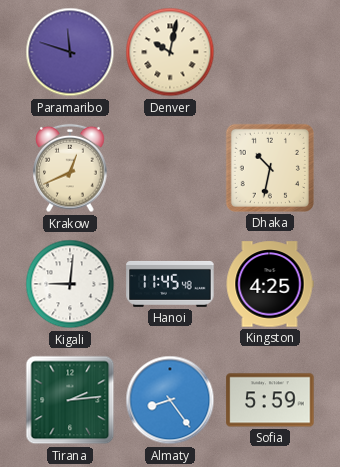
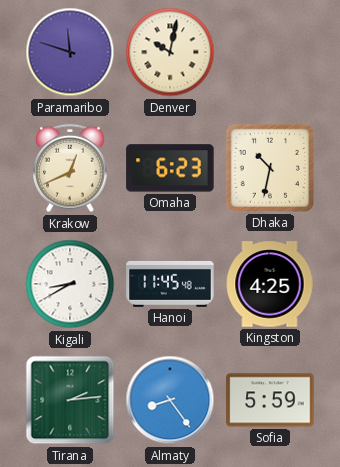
Omaha: none -> 6:23 (170, 168)
Kigali: 9:01 -> 8:40 (70, 284)
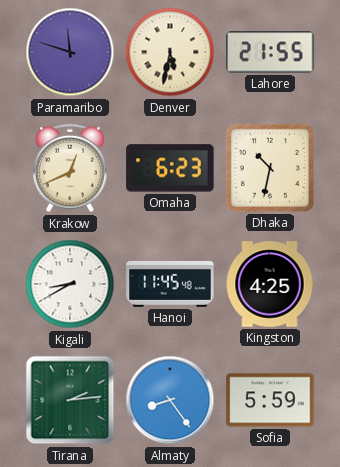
Denver: 10:02 -> 5:32 (170, 52)
Lahore: none -> 21:55 (270, 52)
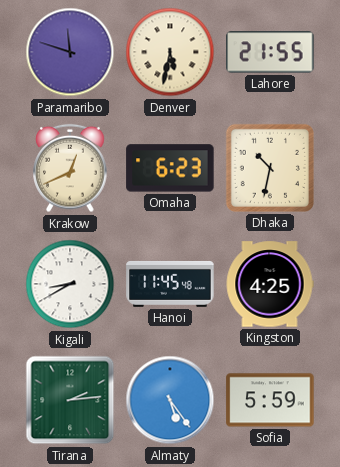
Almaty: 8:24 -> 5:24 (170, 400)
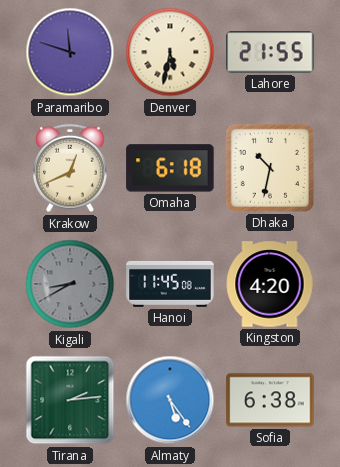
Omaha: 6:23 -> 6:18 (170, 168)
Kigali dial: white -> grey (70, 284)
Hanoi: 11:45:48 -> 11:45:08 (170, 284)
Kingston: 4:25 -> 4:20 (270, 284)
Sofia: 5:59 -> 6:38 (270, 400)
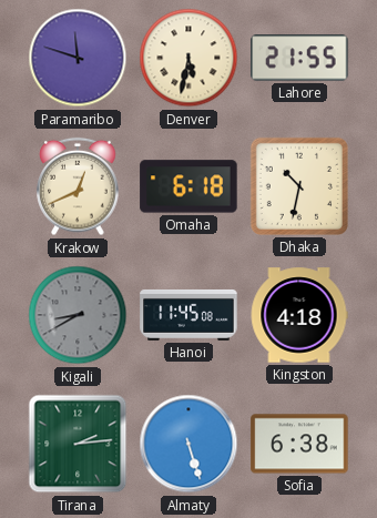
Kingston: 4:20 -> 4:18 (299, 315)
Almaty: 5:24 -> 5:27 (188, 444)
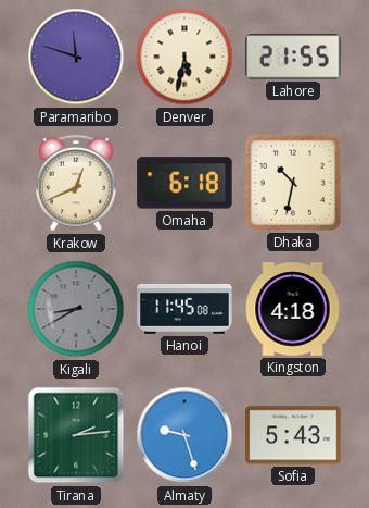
Almaty: 5:27 -> 9:27 (184, 435)
Sofia: 6:38 -> 5:43 (293, 435)
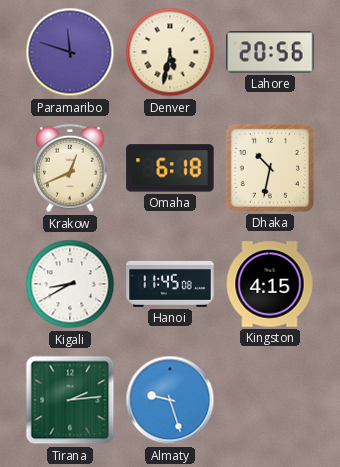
Lahore: 21:55 -> 20:56 (270, 52)
Kigali dial: grey -> white (70, 284)
Kingston: 4:18 -> 4:15 (270, 284)
Sofia: 5:43 -> none (293, 435)
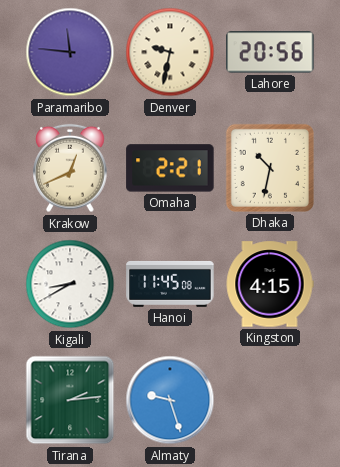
Paramaribo: 11:48 -> 11:46 (70, 52)
Denver: 5:32 -> 9:32 (170, 52)
Omaha: 6:18 -> 2:21 (170, 168)
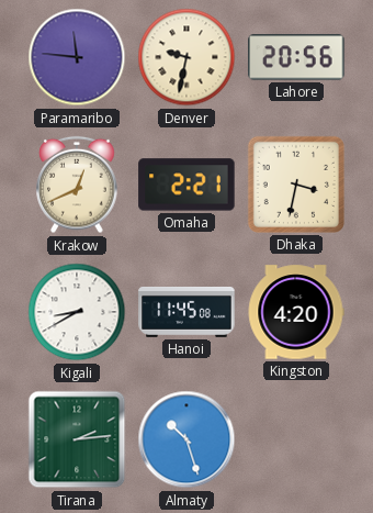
Dhaka: 10:32 -> 3:32 (296, 185)
Kingston: 4:15 -> 4:20 (296, 312)
Almaty: 9:27 -> 10:27 (187, 439)
